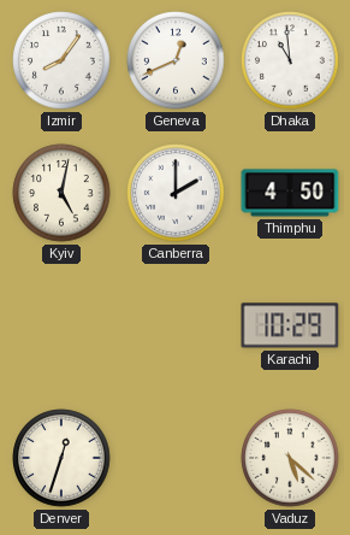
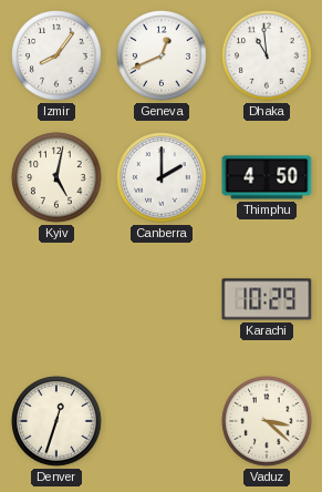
Vaduz: 5:22 -> 3:22 (267, 421)
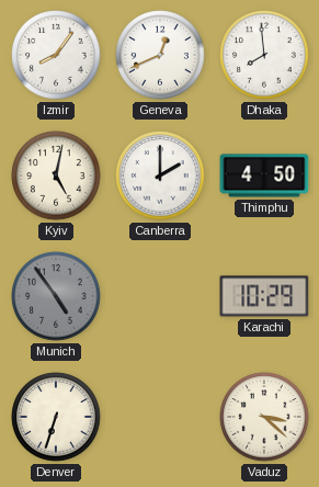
Dhaka: 10:59 -> 7:59 (264, 55)
Munich: none -> 4:54 (56, 296)
Denver: 12:33 -> 6:33 (56, 417)
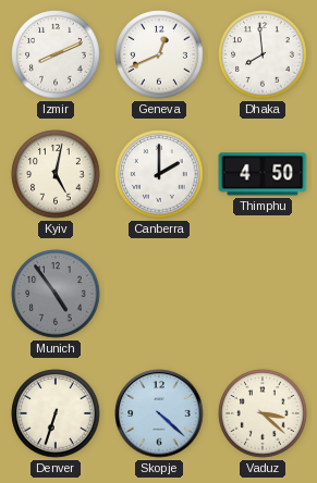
Izmir: 8:06 -> 8:11 (56, 54)
Karachi: 10:29 -> none (264, 296)
Skopje: none -> 4:22 (159, 413)
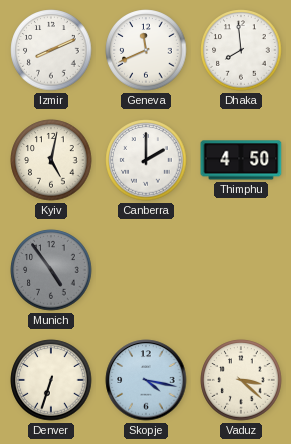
Geneva: 12:41 -> 11:41 (146, 50)
Skopje: 4:22 -> 4:17 (146, 380)
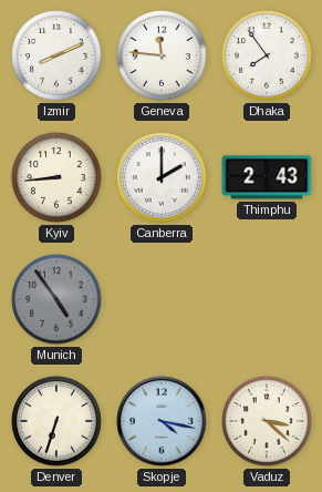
Geneva: 11:41 -> 11:46 (162, 55)
Dhaka: 7:59 -> 7:54 (267, 55)
Kyiv: 5:02 -> 8:44 (56, 177)
Thimphu: 4:50 -> 2:43 (267, 177)
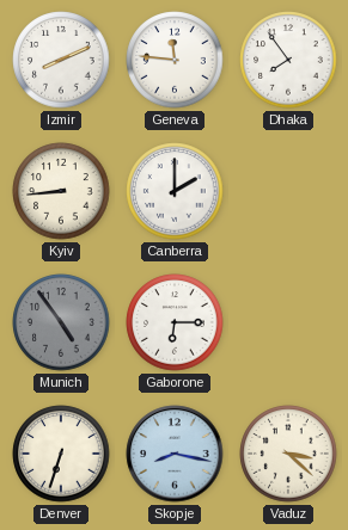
Thimphu: 2:43 -> none (267, 177)
Gaborone: none -> 6:15 (175, 322)
Skopje: 4:17 -> 8:17 (175, 454)
